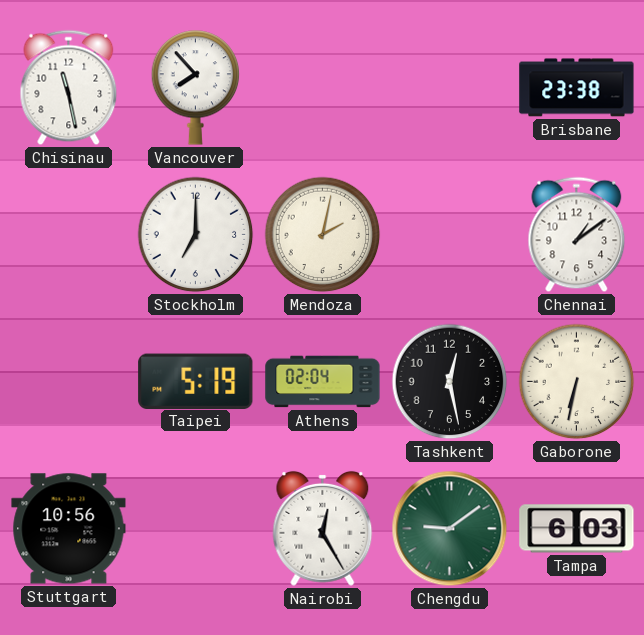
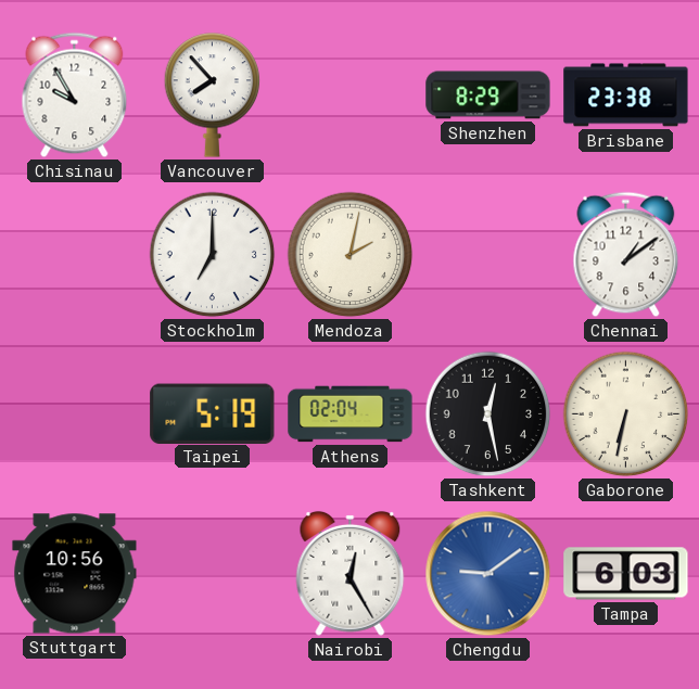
Chisinau: 11:28 -> 9:55 (75, 95)
Shenzhen: none -> 8:29 (488, 95)
Chengdu dial: green -> blue (488, 574)
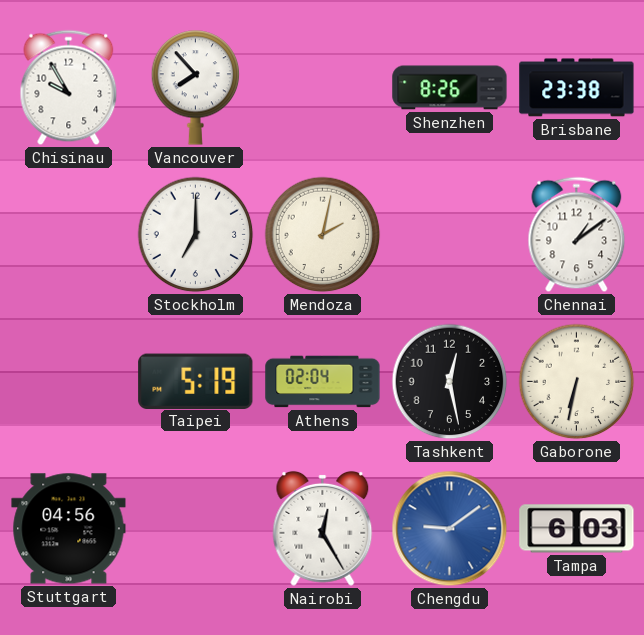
Shenzhen: 8:29 -> 8:26 (450, 88)
Stuttgart: 10:56 -> 04:56 (69, 529)
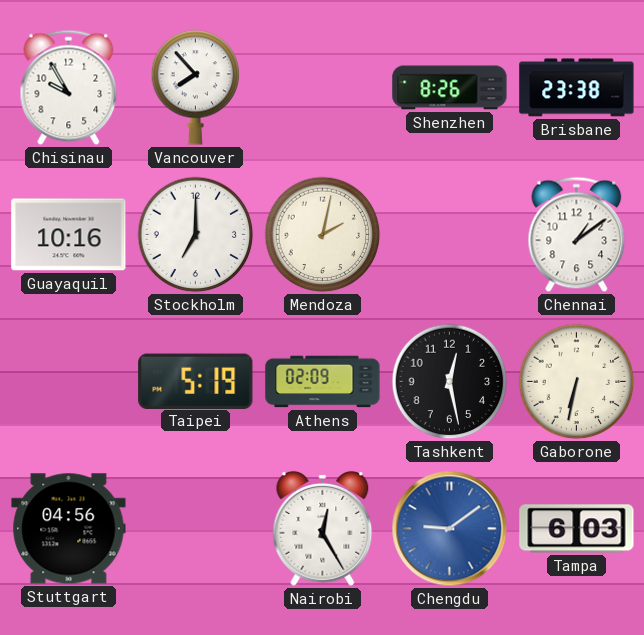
Guayaquil: none -> 10:16 (69, 235)
Athens: 02:04 -> 02:09 (323, 382)
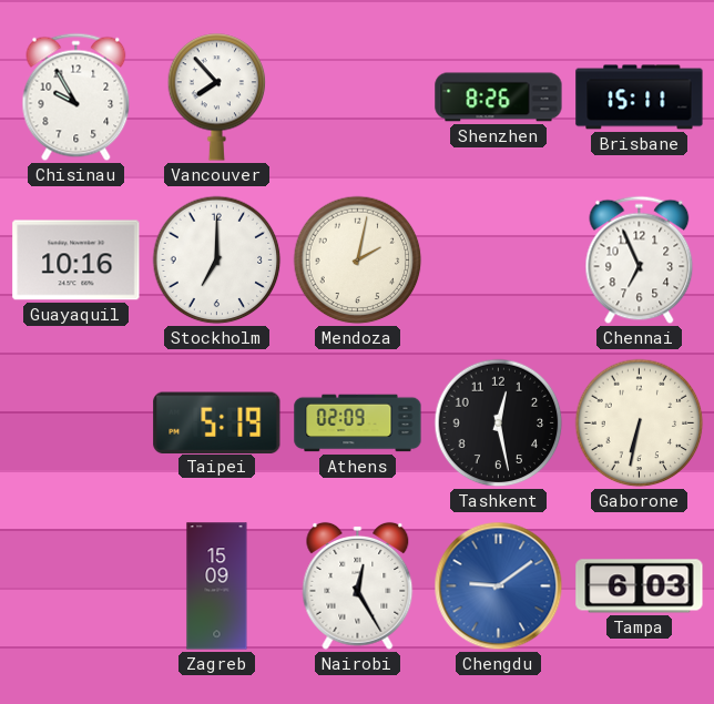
Brisbane: 23:38 -> 15:11 (640, 98)
Chennai: 1:09 -> 6:56 (640, 261)
Stuttgart: 04:56 -> none (69, 529)
Zagreb: none -> 15:09 (217, 586)
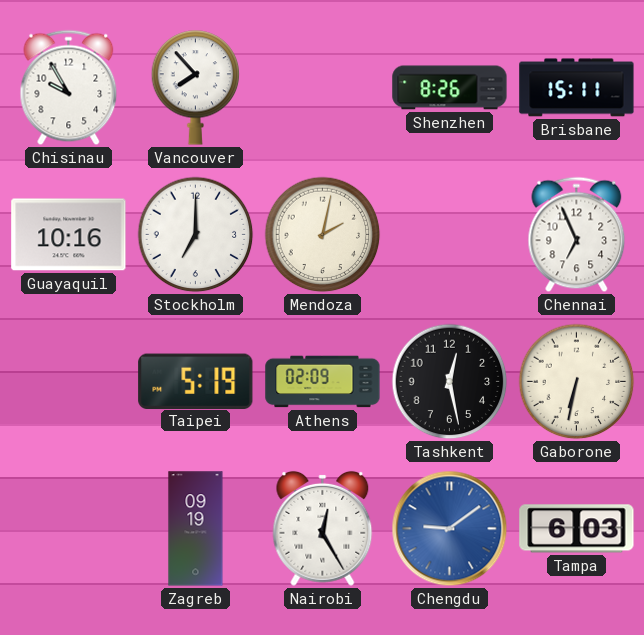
Zagreb: 15:09 -> 09:19 (196, 529)
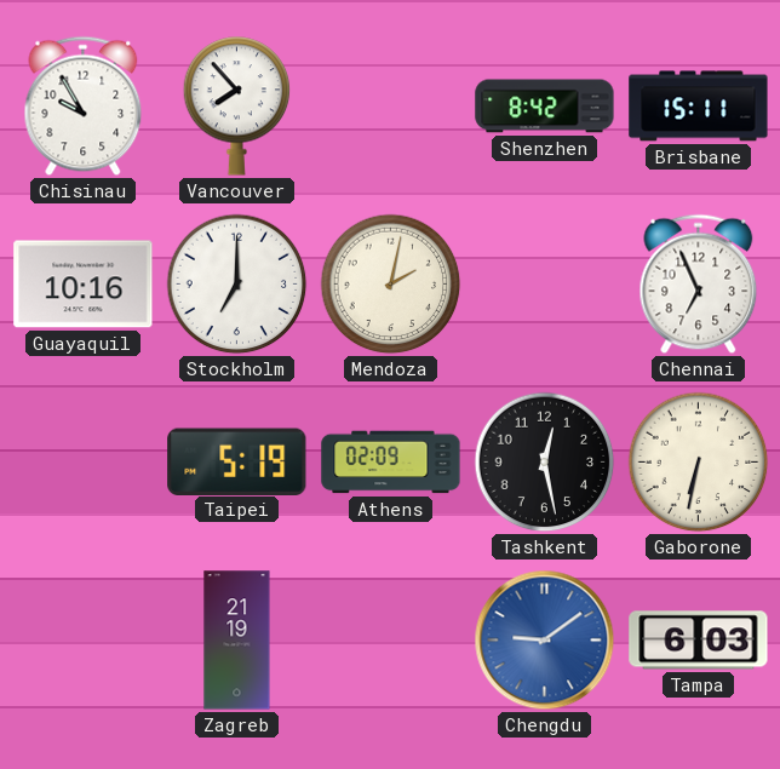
Shenzhen: 8:26 -> 8:42 (545, 107)
Zagreb: 09:19 -> 21:19 (237, 641)
Nairobi: 12:25 -> none (323, 528)
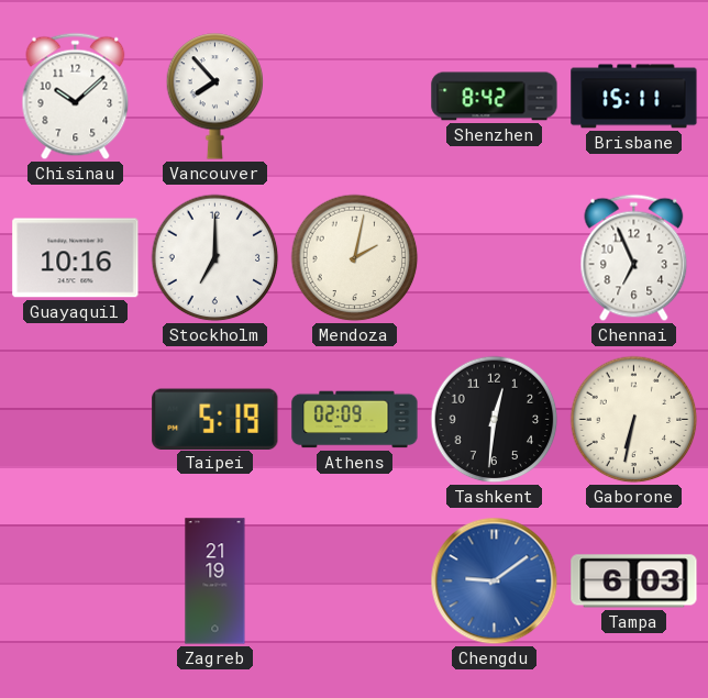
Chisinau: 9:55 -> 10:08 (76, 97)
Tashkent: 12:28 -> 12:31 (495, 420)
